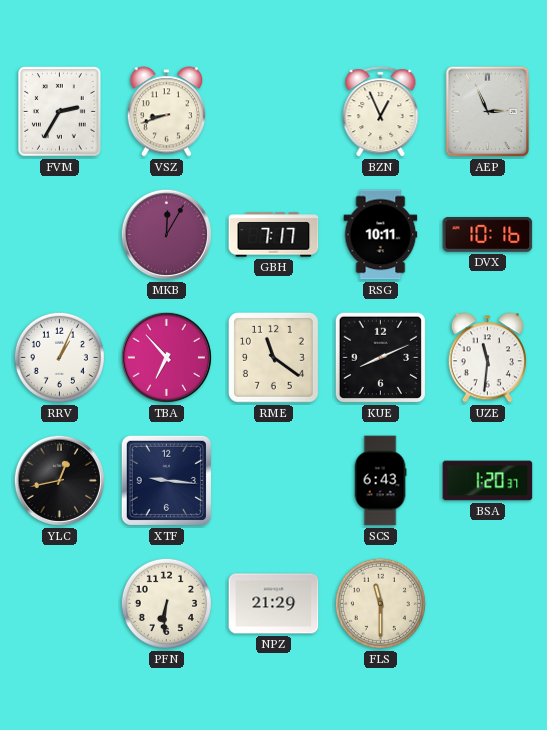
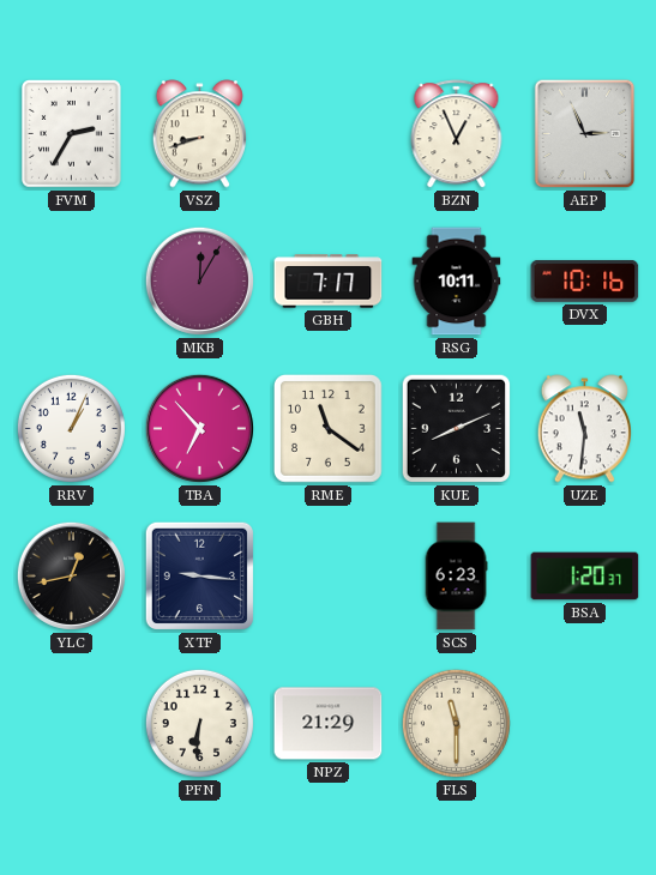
SCS: 6:43 -> 6:23 (456, 577)
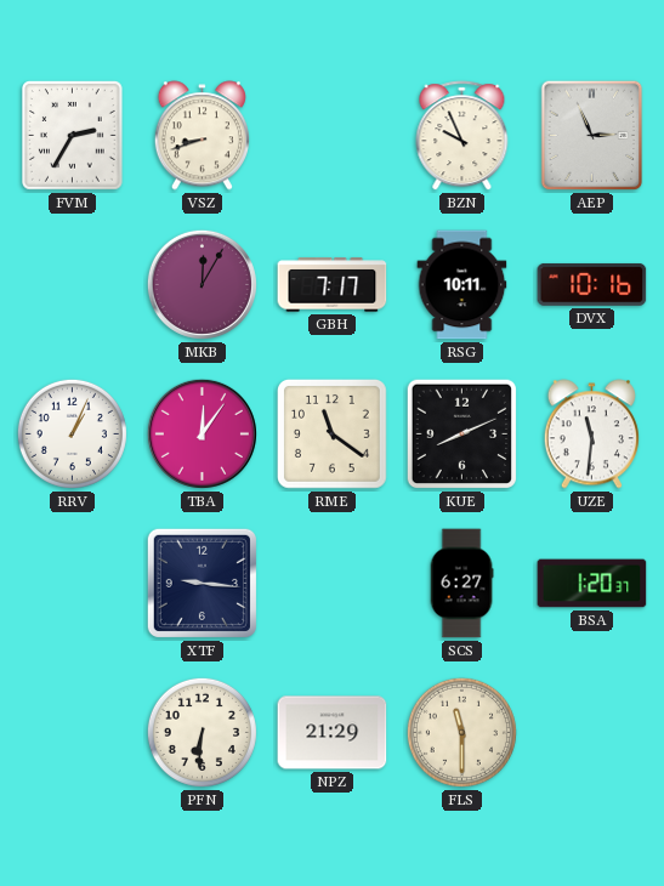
BZN: 12:56 -> 9:56 (462, 136)
TBA: 6:53 -> 12:06 (202, 433)
YLC: 12:43 -> none (71, 575)
SCS: 6:23 -> 6:27 (461, 584)
